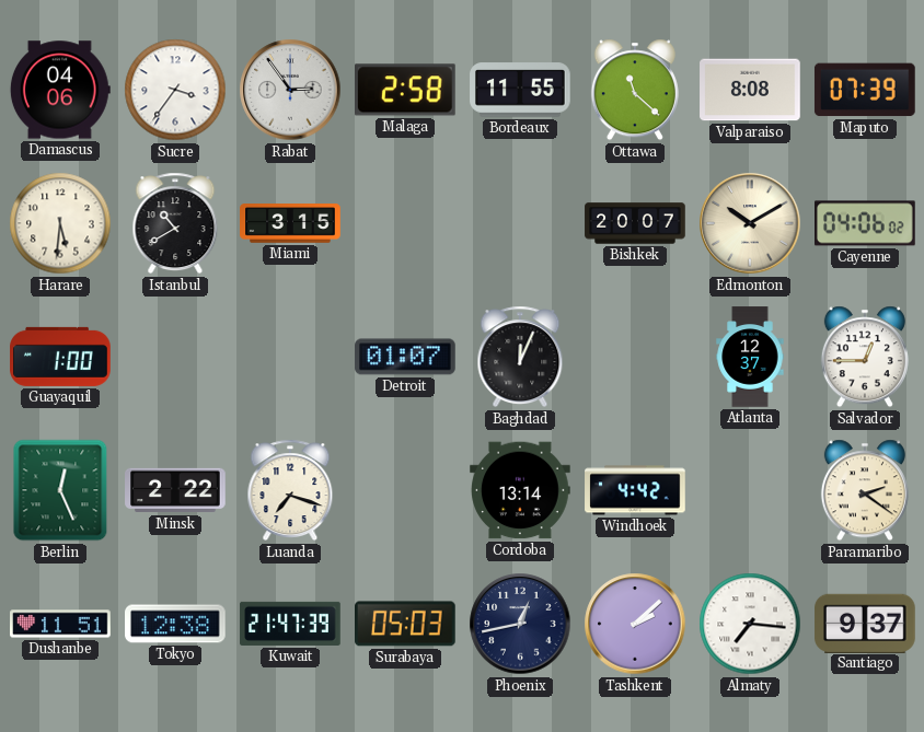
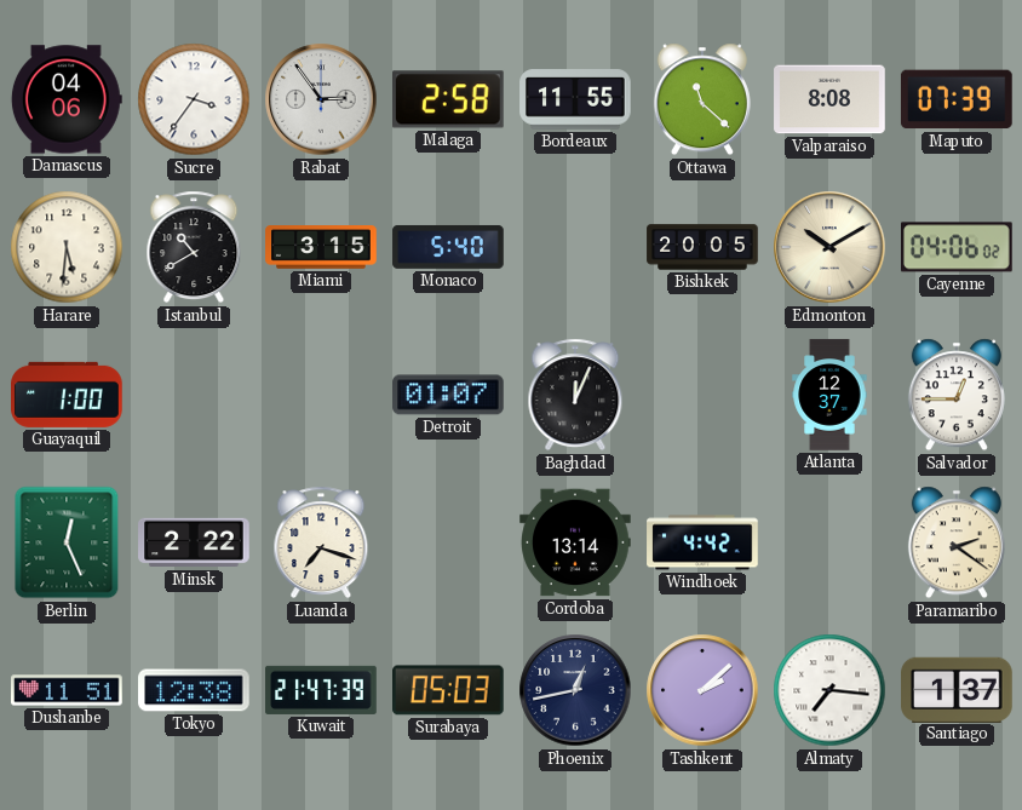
Monaco: none -> 5:40 (448, 247)
Bishkek: 20:07 -> 20:05 (702, 247)
Santiago: 9:37 -> 1:37 (957, 689)
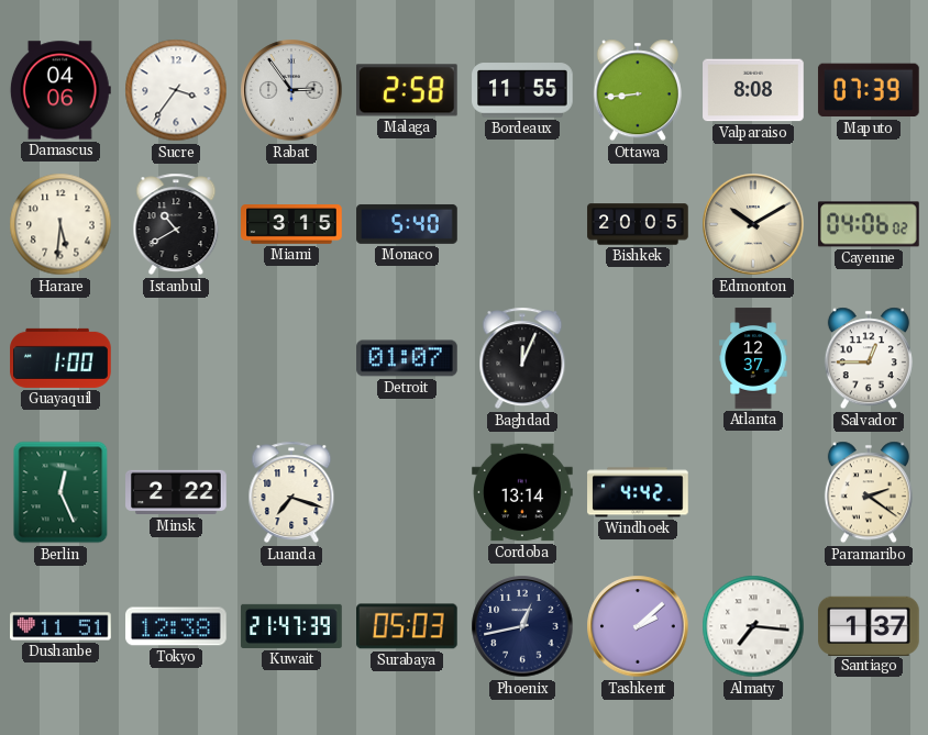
Ottawa: 11:22 -> 8:44 (638, 90)
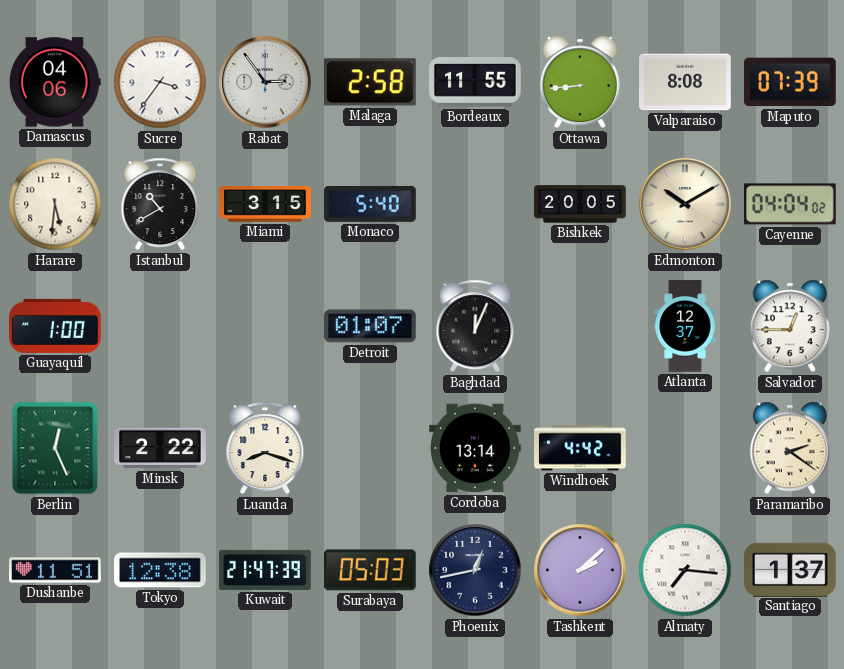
Cayenne: 04:06 -> 04:04 (791, 204)
Luanda: 7:18 -> 8:18 (265, 448)
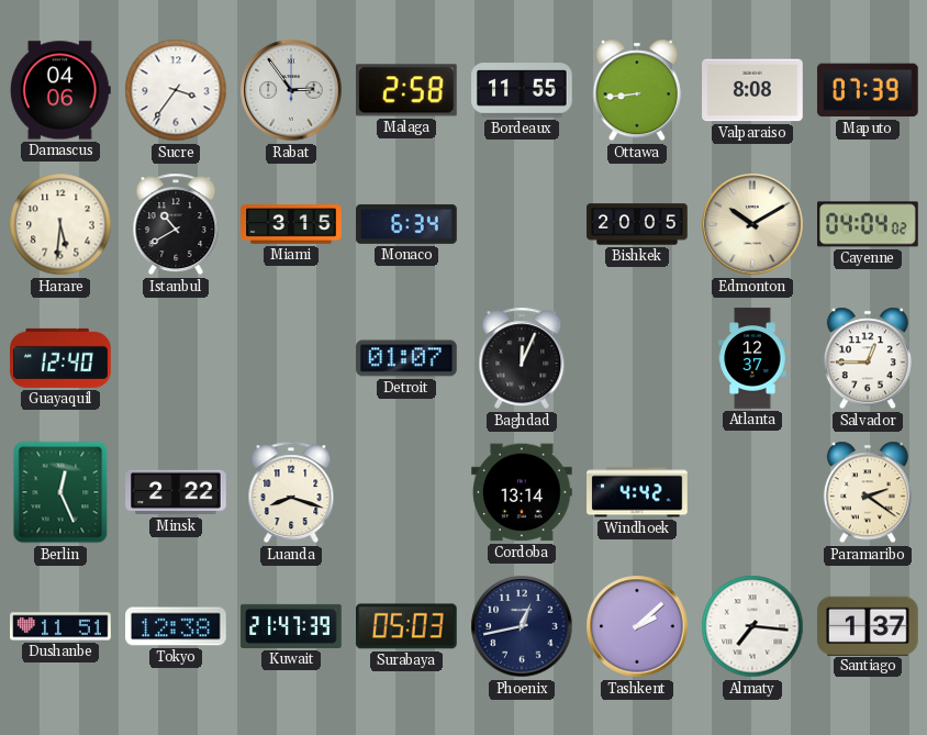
Monaco: 5:40 -> 6:34 (406, 224)
Guayaquil: 1:00 -> 12:40 (60, 358)
